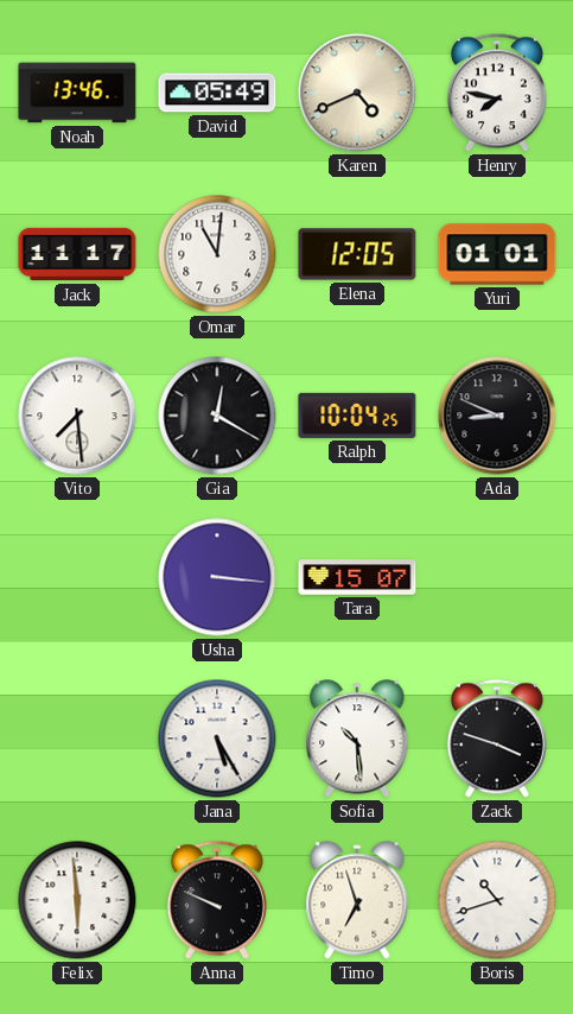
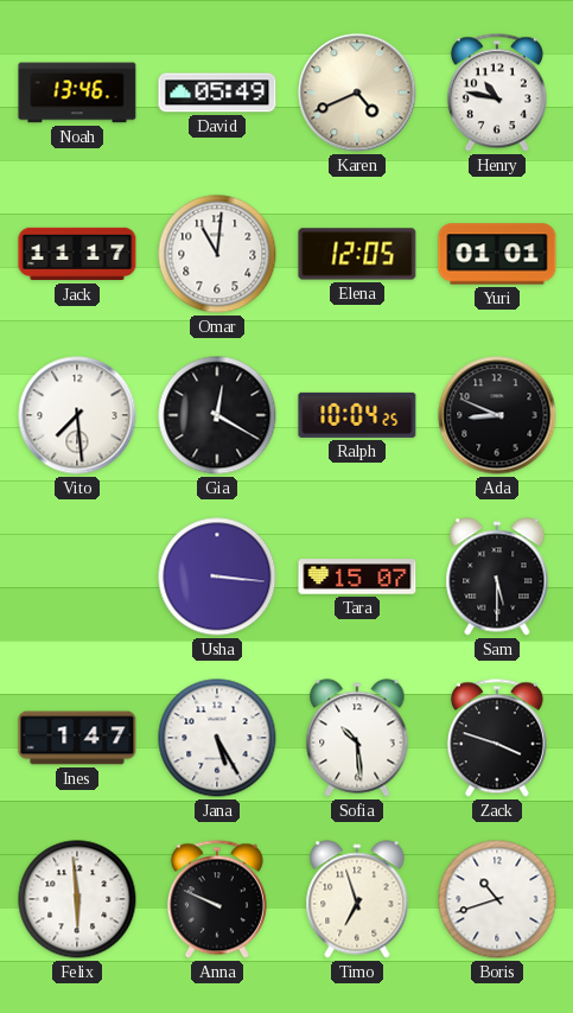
Henry: 7:47 -> 10:47 (497, 93)
Sam: none -> 5:30 (497, 576)
Ines: none -> 1:47 (77, 738)
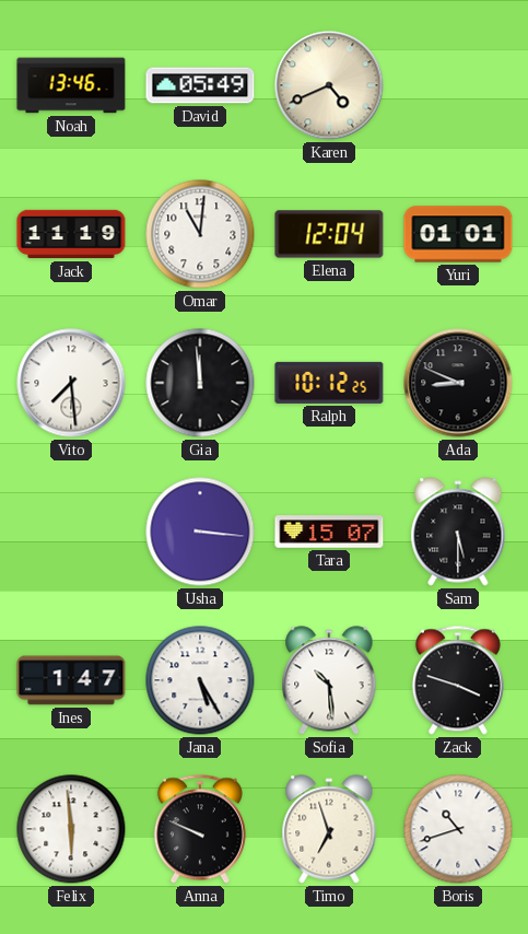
Henry: 10:47 -> none (497, 93)
Jack: 11:17 -> 11:19 (71, 234)
Elena: 12:05 -> 12:04 (329, 234)
Gia: 12:20 -> 11:59 (200, 383)
Ralph: 10:04 -> 10:12 (329, 383)
